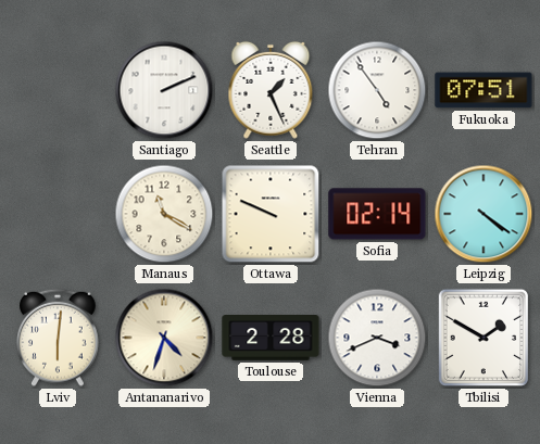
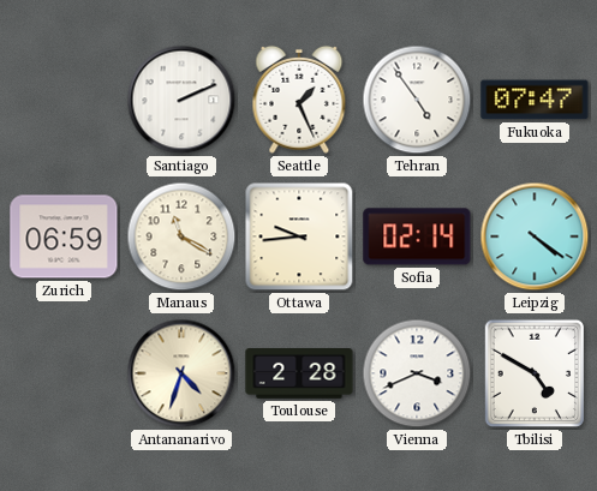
Fukuoka: 07:51 -> 07:47 (535, 100)
Zurich: none -> 06:59 (64, 236)
Ottawa: 9:49 -> 9:44 (299, 236)
Lviv: 6:01 -> none (58, 338)
Tbilisi: 1:50 -> 4:50 (535, 373)
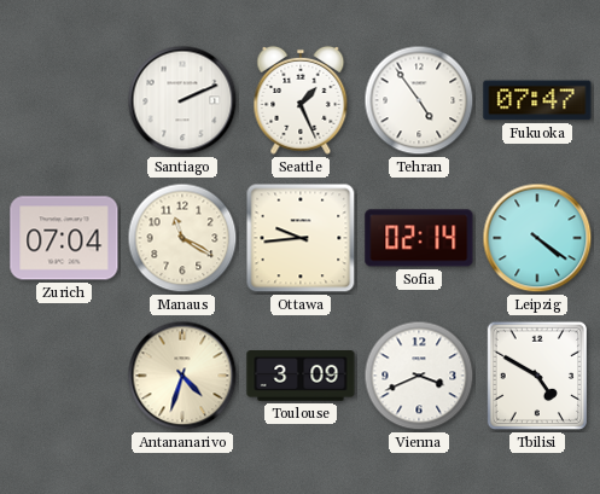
Zurich: 06:59 -> 07:04 (64, 238)
Toulouse: 2:28 -> 3:09 (301, 377)
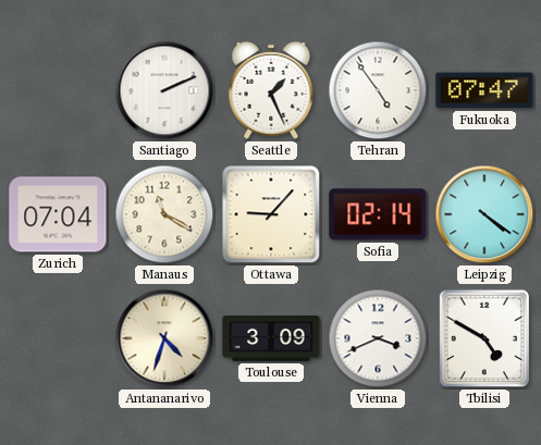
Ottawa: 9:44 -> 9:07 (271, 214)
